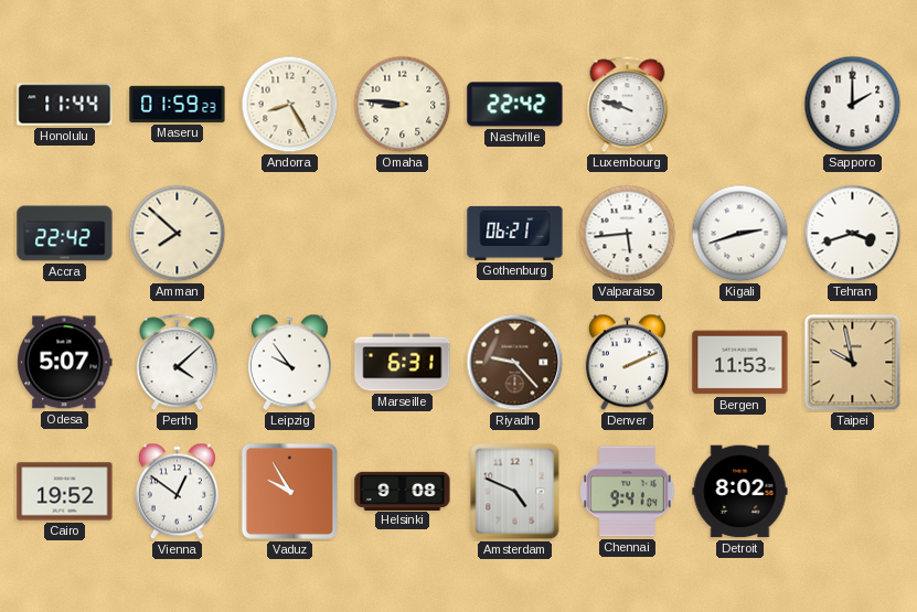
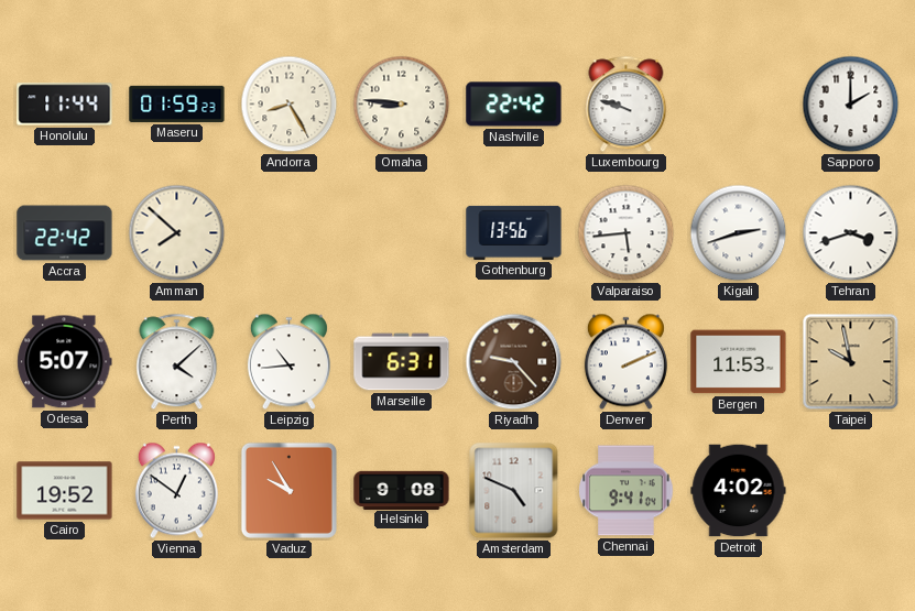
Gothenburg: 06:21 -> 13:56 (514, 232)
Leipzig: 9:54 -> 10:44 (288, 362)
Detroit: 8:02 -> 4:02 (739, 491)
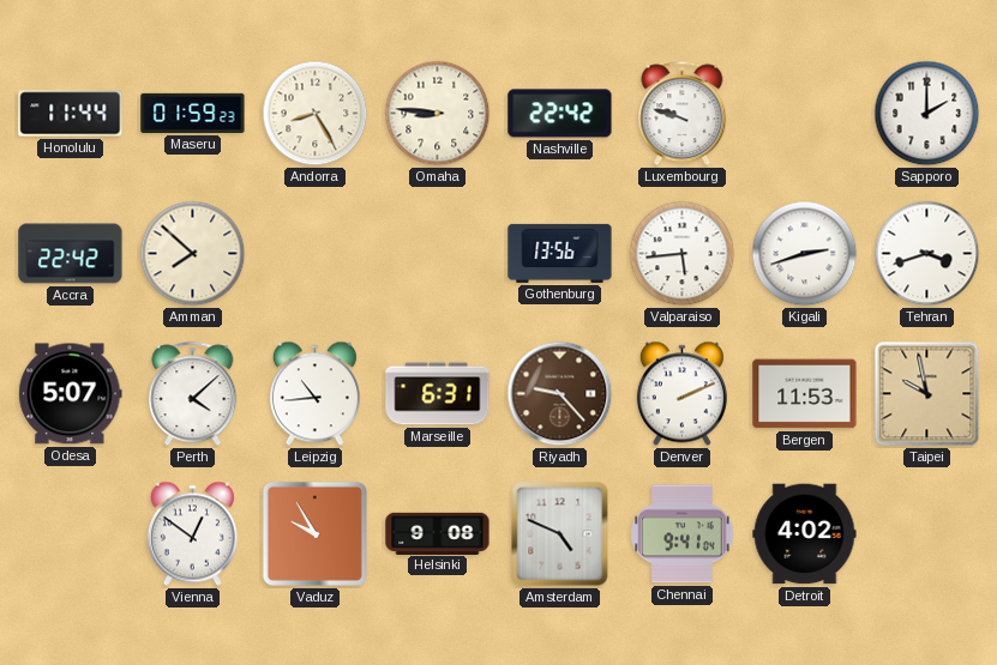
Cairo: 19:52 -> none (65, 491)
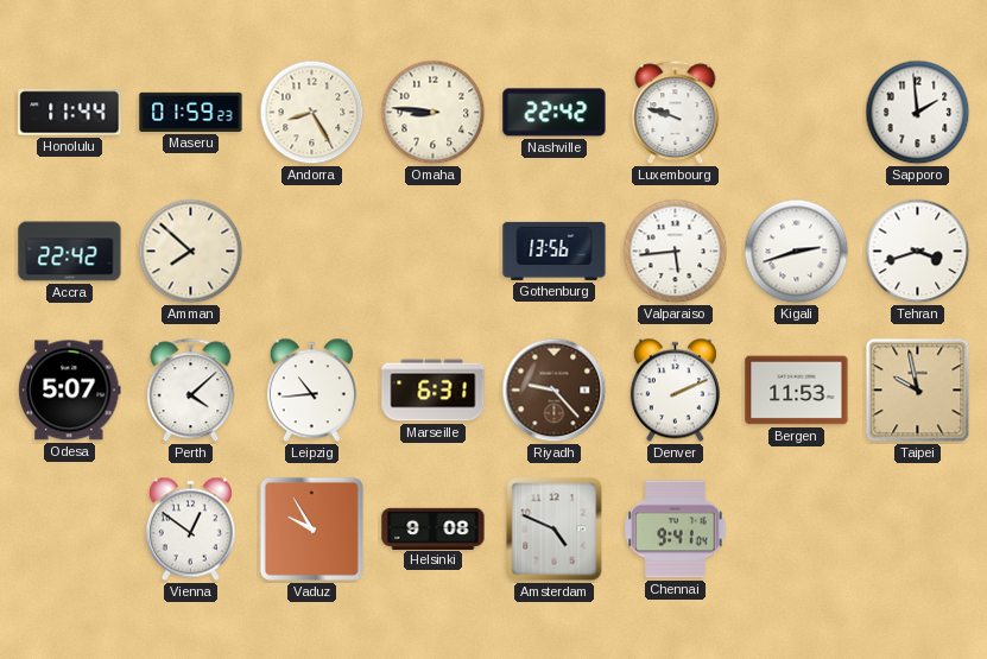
Sapporo: 2:00 -> 1:59 (918, 113)
Detroit: 4:02 -> none (805, 534)
